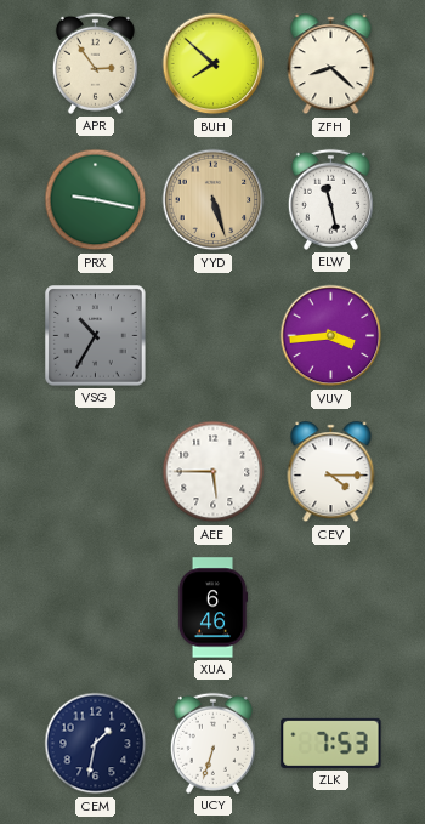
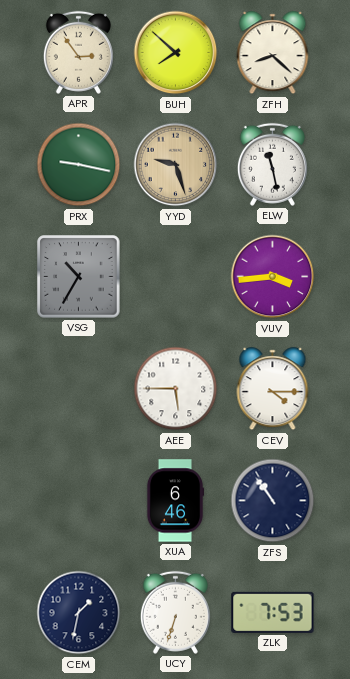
YYD: 5:27 -> 9:27 (176, 165)
ZFS: none -> 10:54 (273, 501)
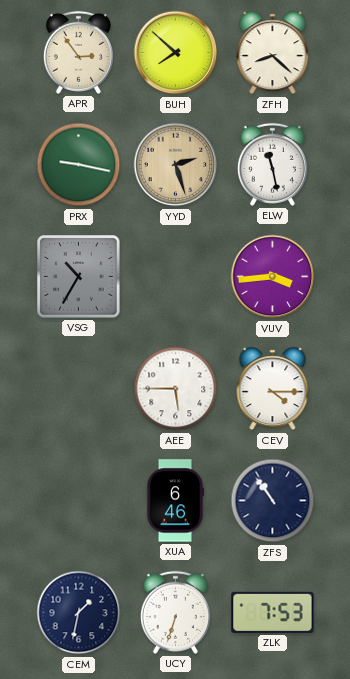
YYD: 9:27 -> 2:27 (176, 165)
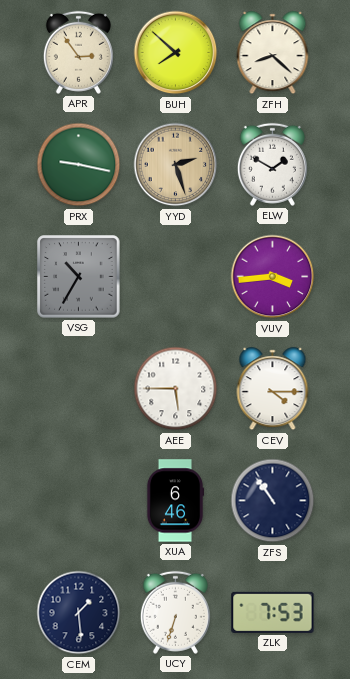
ELW: 11:28 -> 1:50 (272, 164)
CEM: 1:32 -> 1:29 (79, 613)
